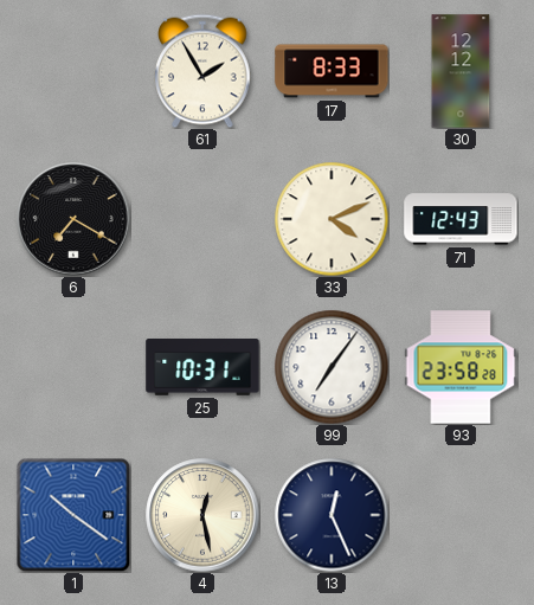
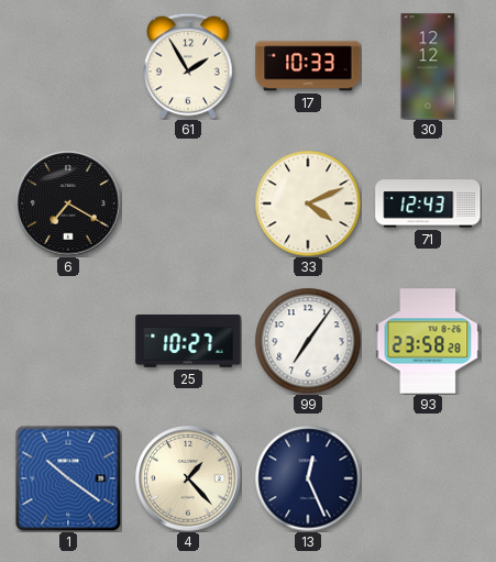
17: 8:33 -> 10:33 (308, 66)
25: 10:31 -> 10:27 (188, 342)
4: 12:28 -> 1:23 (188, 478)
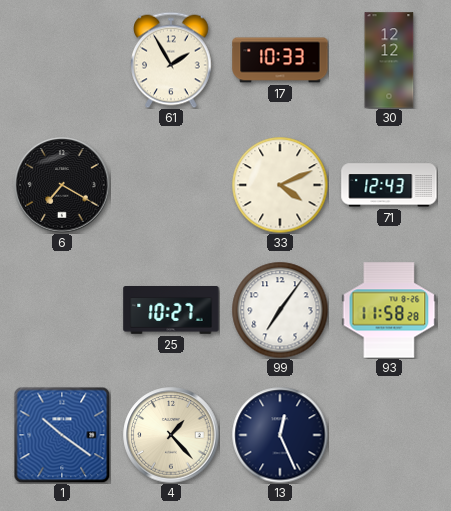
93: 23:58 -> 11:58 (389, 310)
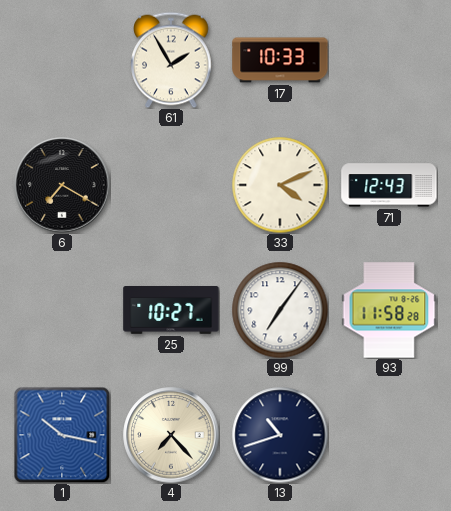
30: 12:12 -> none (389, 60)
1: 10:21 -> 10:17 (62, 435)
4: 1:23 -> 7:23 (171, 435)
13: 12:26 -> 10:42 (280, 435)
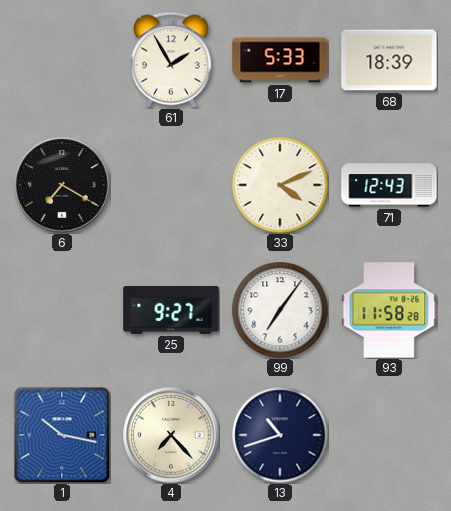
17: 10:33 -> 5:33 (280, 60)
68: none -> 18:39 (389, 60)
25: 10:27 -> 9:27 (171, 311)
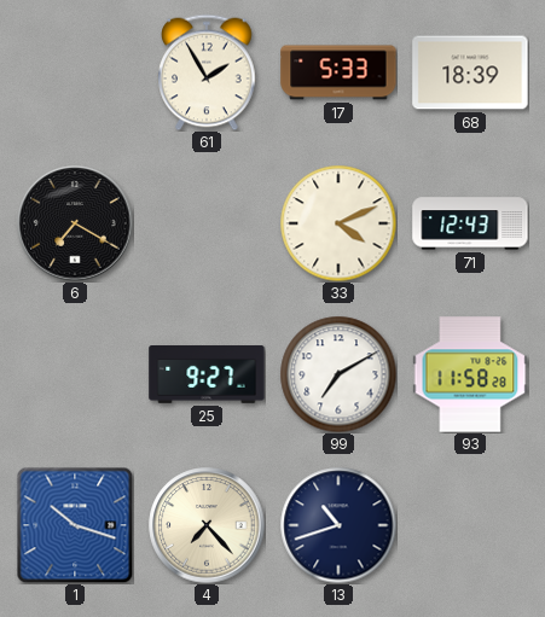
99: 7:06 -> 7:10 (338, 374)
1: 10:17 -> 10:18 (75, 525)
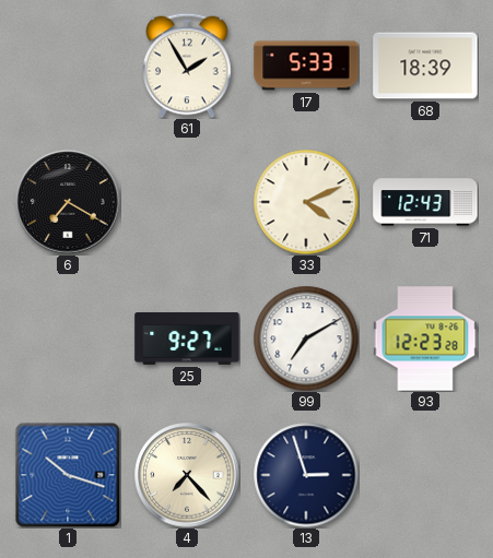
93: 11:58 -> 12:23 (425, 339)
13: 10:42 -> 2:57 (306, 475)
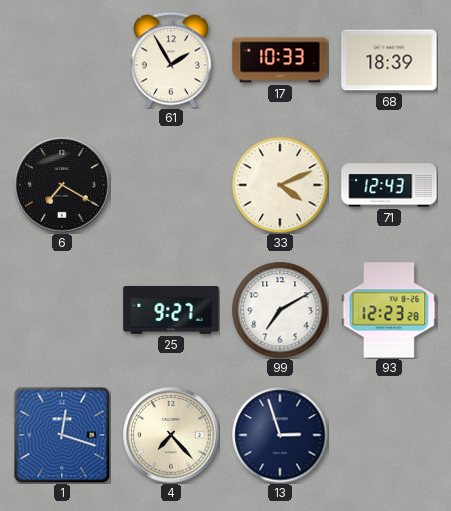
17: 5:33 -> 10:33 (280, 60)
1: 10:18 -> 12:18 (62, 435)
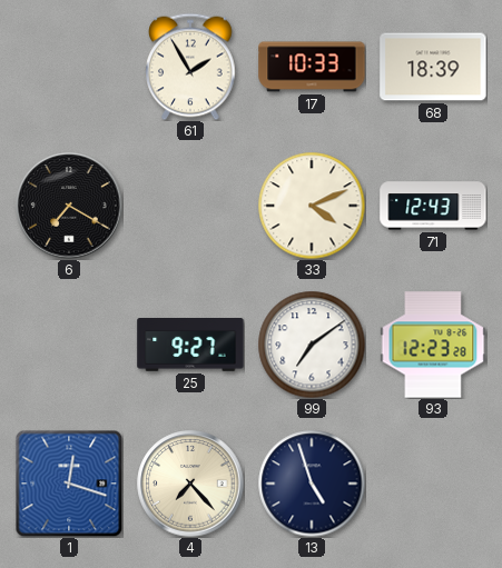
99: 7:10 -> 7:09 (312, 345)
13: 2:57 -> 4:57 (312, 484)
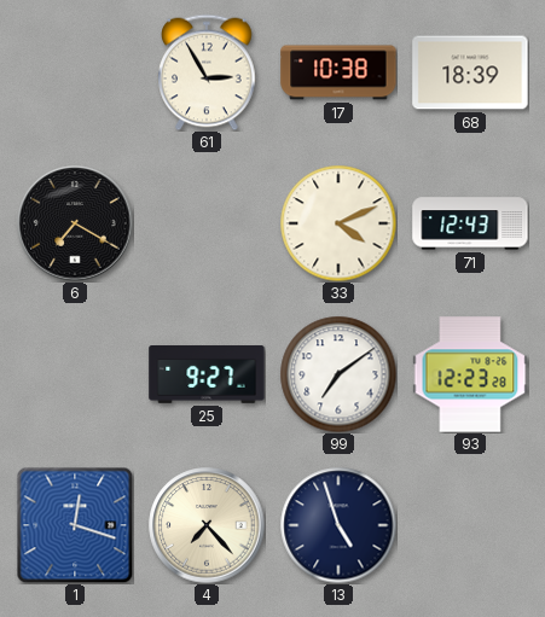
61: 1:55 -> 2:55 (207, 72)
17: 10:33 -> 10:38 (338, 72)
